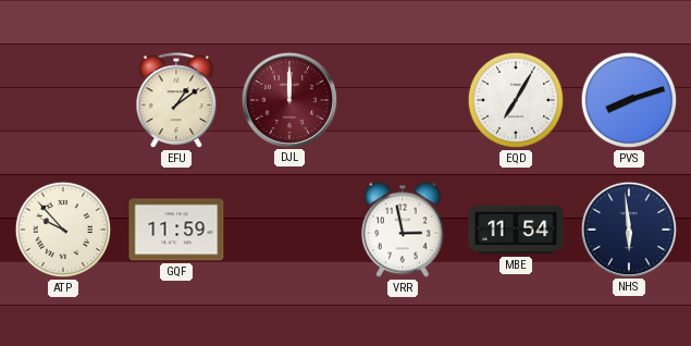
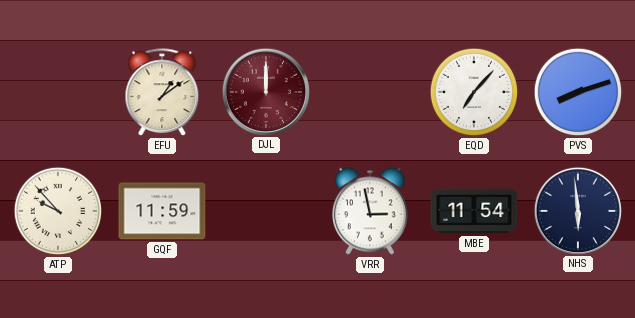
EQD: 7:05 -> 7:07 (474, 92)
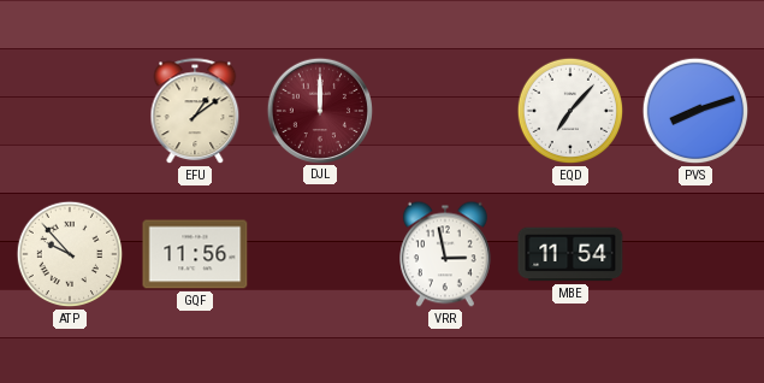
GQF: 11:59 -> 11:56 (195, 254)
NHS: 5:59 -> none (577, 210)
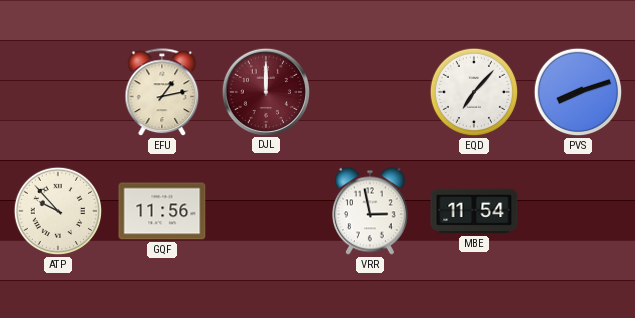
EFU: 1:09 -> 1:13 (162, 93)
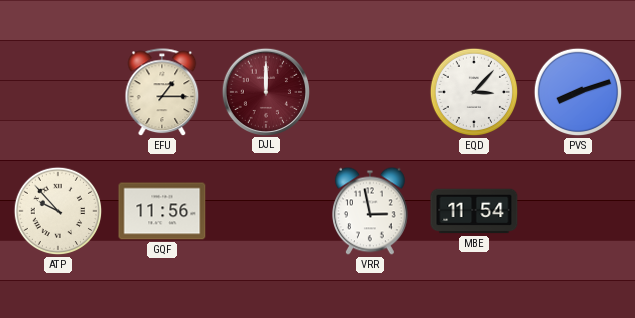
EFU: 1:13 -> 1:15 (162, 93)
EQD: 7:07 -> 3:07 (474, 92)
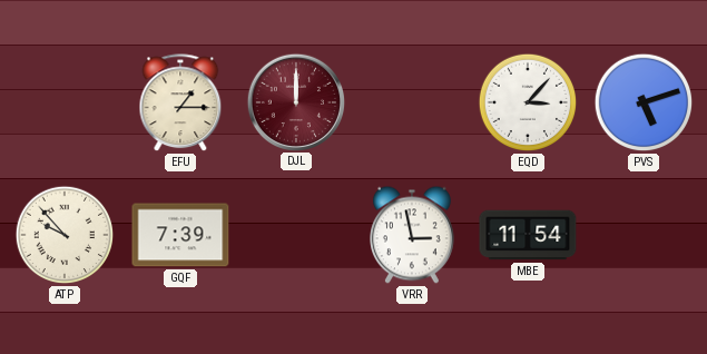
PVS: 8:12 -> 5:12 (644, 102)
GQF: 11:56 -> 7:39 (180, 235)
